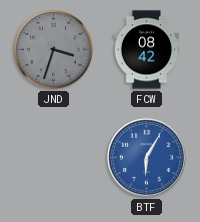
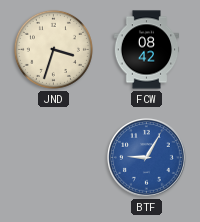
JND dial: grey -> cream (53, 49)
BTF: 6:05 -> 9:05 (147, 158)
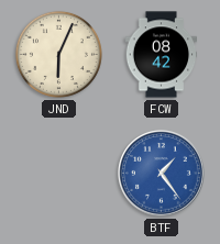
JND: 3:33 -> 6:04 (58, 54)
BTF: 9:05 -> 1:24 (162, 174)
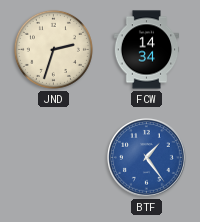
JND: 6:04 -> 2:33 (53, 49)
FCW: 08:42 -> 14:34 (147, 50)
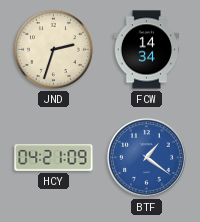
HCY: none -> 04:21 (54, 158)
BTF: 1:24 -> 1:21 (147, 158)
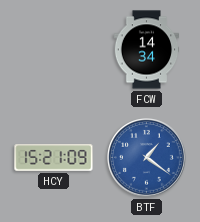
JND: 2:33 -> none (53, 49)
HCY: 04:21 -> 15:21 (54, 158)
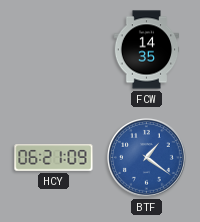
FCW: 14:34 -> 14:35 (147, 50)
HCY: 15:21 -> 06:21 (54, 158)
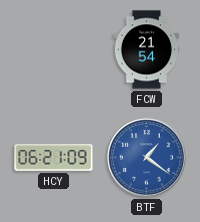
FCW: 14:35 -> 21:54 (147, 50)
